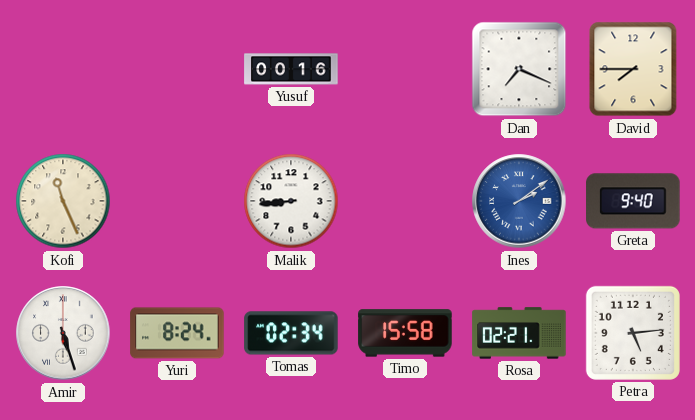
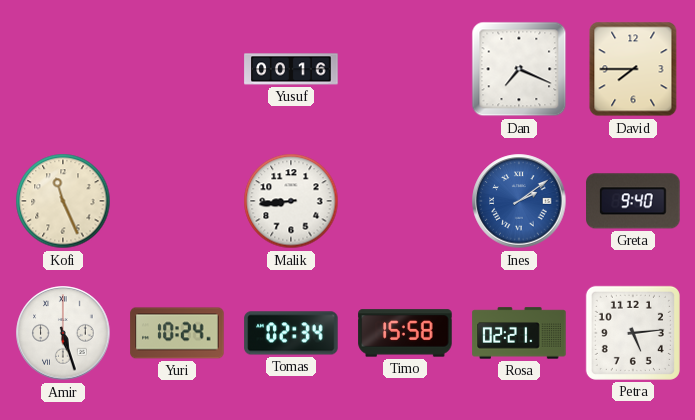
Yuri: 8:24 -> 10:24 (177, 333)
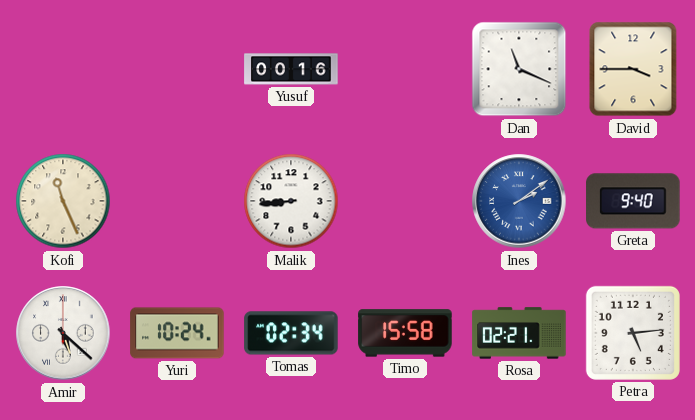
Dan: 7:19 -> 11:19 (519, 69)
David: 7:45 -> 3:45 (633, 69)
Amir: 5:27 -> 5:22 (63, 333)
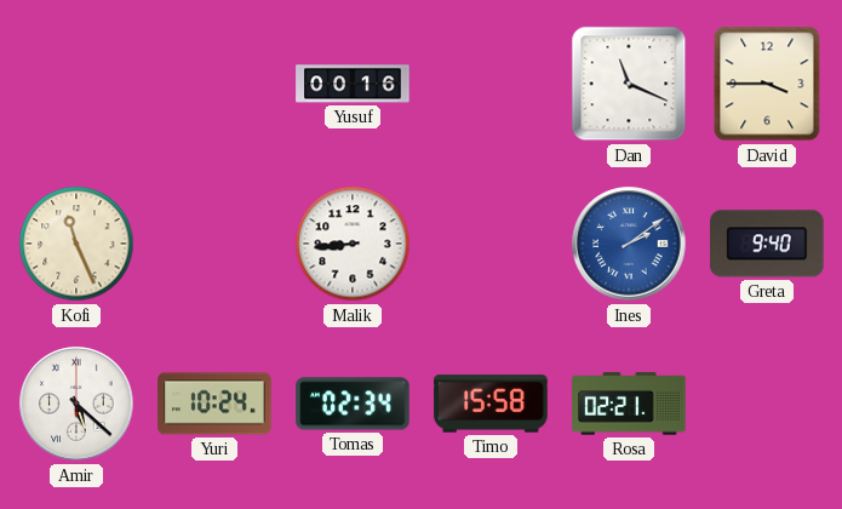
Petra: 5:14 -> none (633, 333)
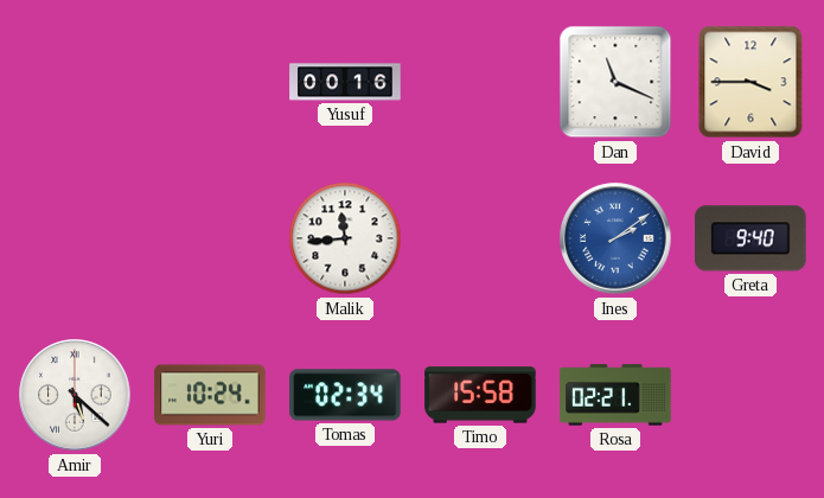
Kofi: 11:26 -> none (76, 244)
Malik: 8:44 -> 11:44 (345, 238)
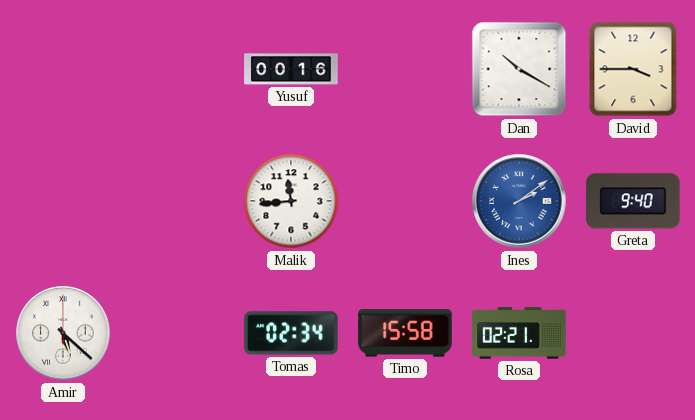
Dan: 11:19 -> 10:20 (519, 69)
Yuri: 10:24 -> none (210, 395)
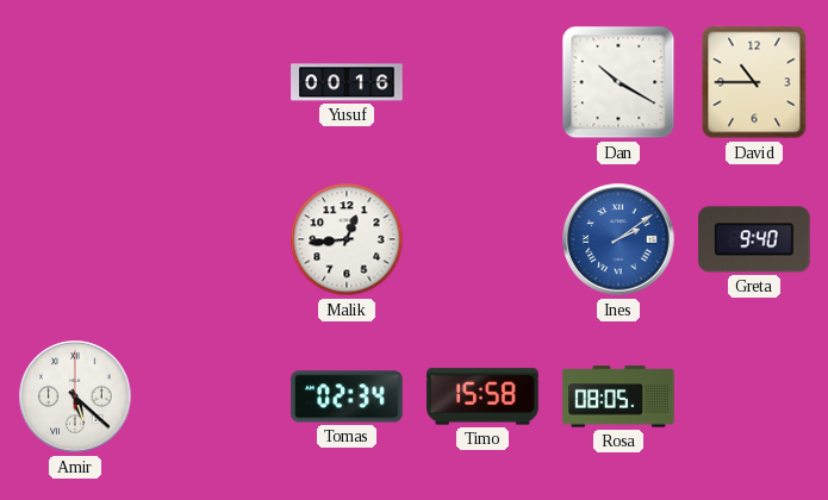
David: 3:45 -> 10:45 (754, 82)
Malik: 11:44 -> 12:44 (347, 239)
Rosa: 02:21 -> 08:05 (618, 396)
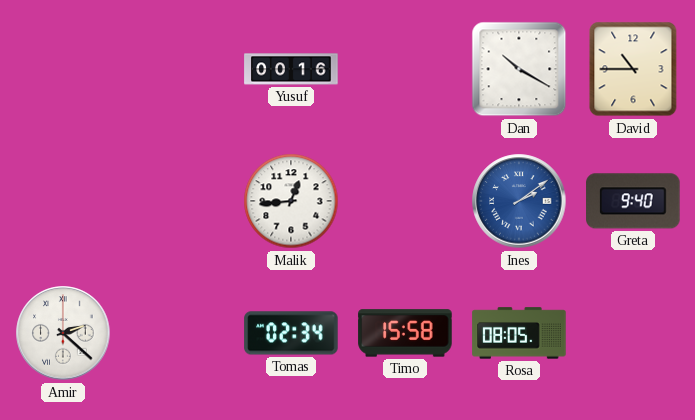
Amir: 5:22 -> 2:22 (63, 333)
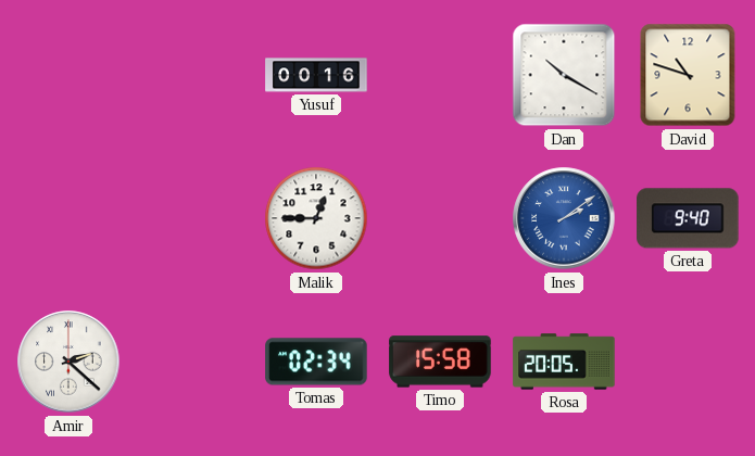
David: 10:45 -> 10:48 (688, 75)
Malik: 12:44 -> 12:45 (316, 218)
Rosa: 08:05 -> 20:05 (564, 362)
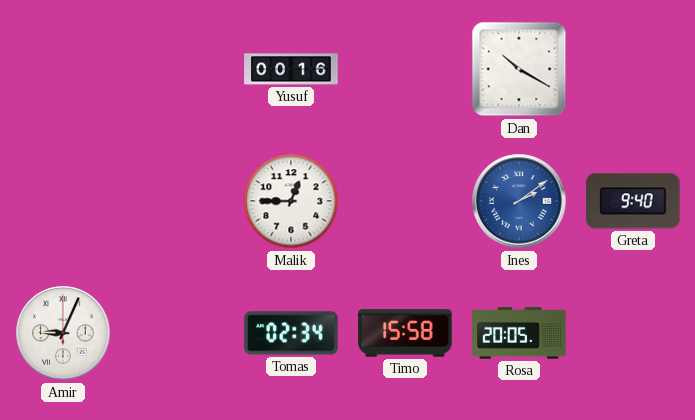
David: 10:48 -> none (688, 75)
Amir: 2:22 -> 9:04 (63, 333)
